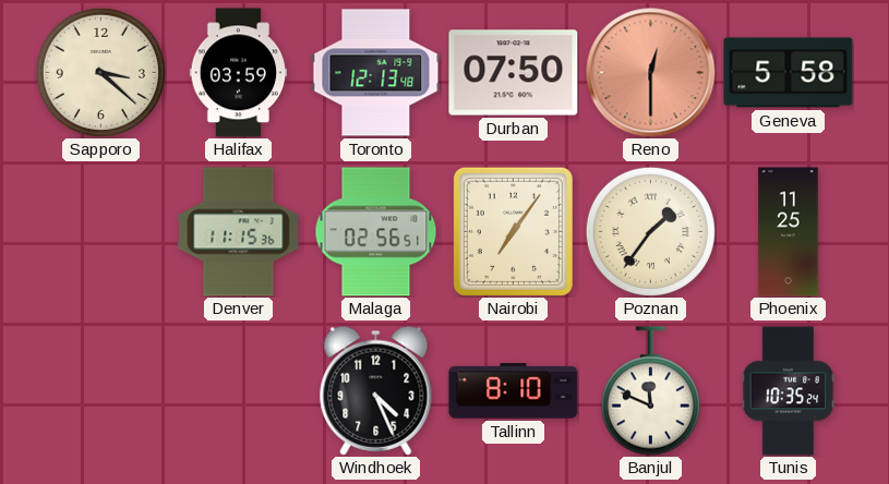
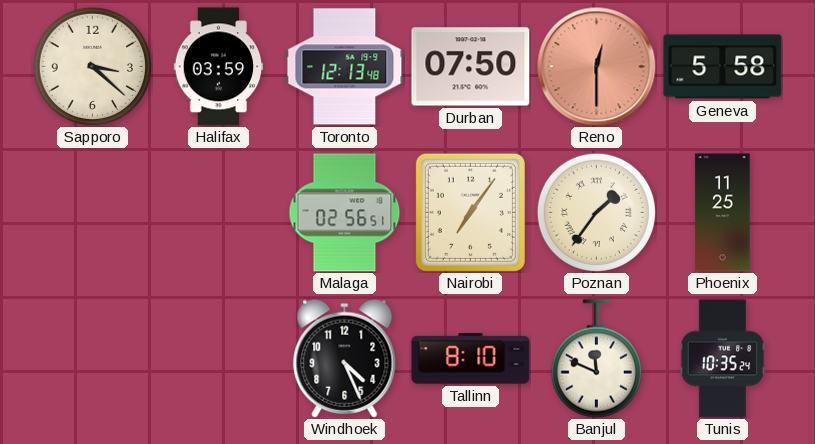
Denver: 11:15 -> none (239, 232)
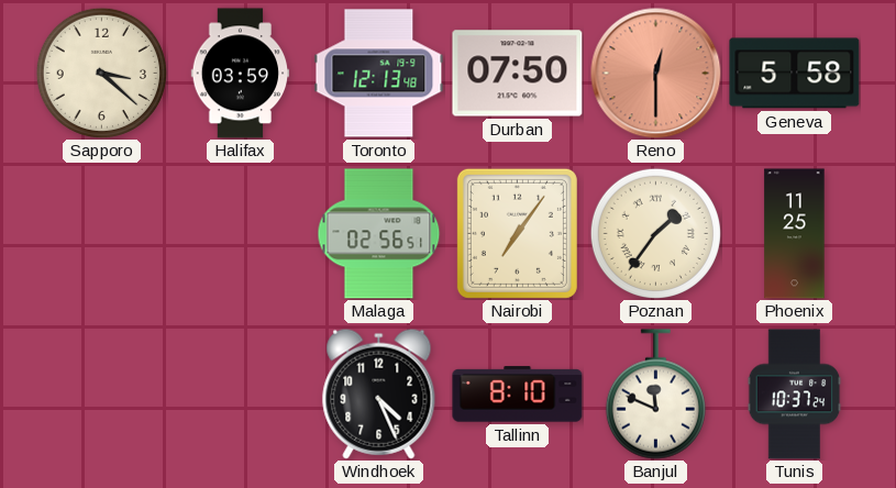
Tunis: 10:35 -> 10:37 (795, 395)
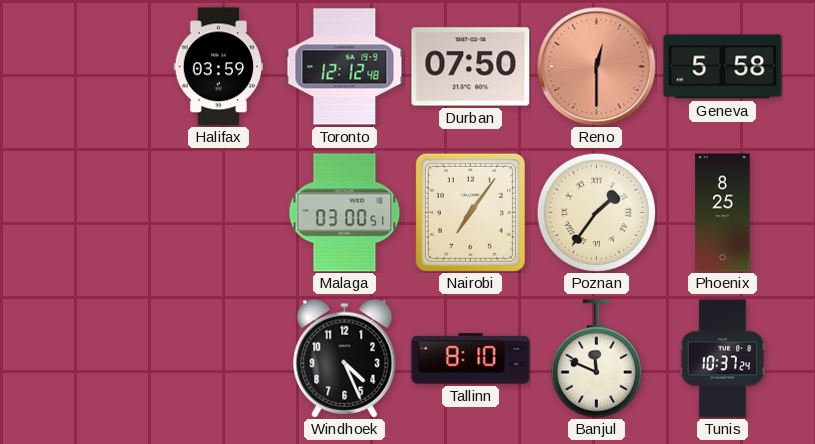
Sapporo: 3:22 -> none (101, 73)
Toronto: 12:13 -> 12:12 (345, 67)
Malaga: 02:56 -> 03:00 (345, 213)
Phoenix: 11:25 -> 8:25 (723, 213)
